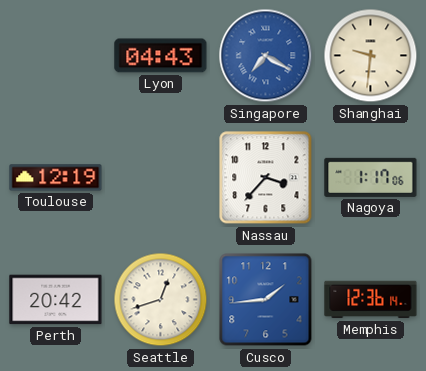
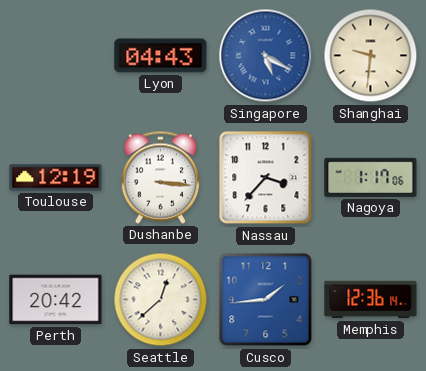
Singapore: 7:20 -> 5:20 (266, 56)
Dushanbe: none -> 3:16 (161, 177)
Seattle: 12:42 -> 12:38 (161, 300)
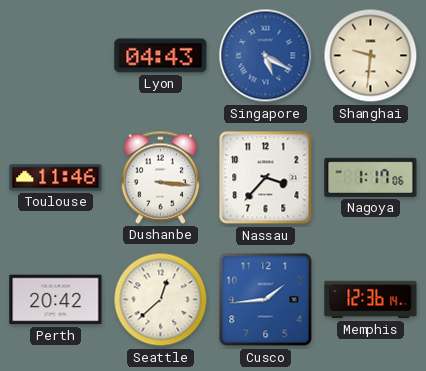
Toulouse: 12:19 -> 11:46 (56, 178)
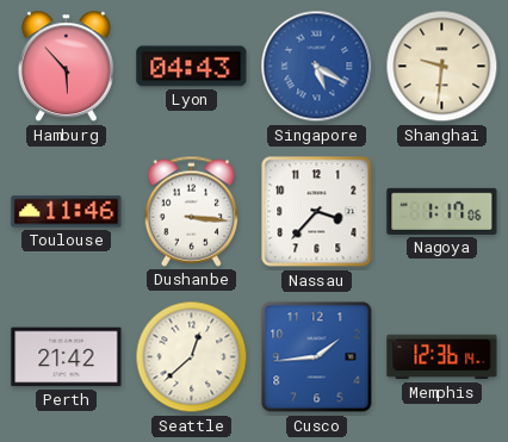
Hamburg: none -> 5:53 (66, 67)
Perth: 20:42 -> 21:42 (67, 357)
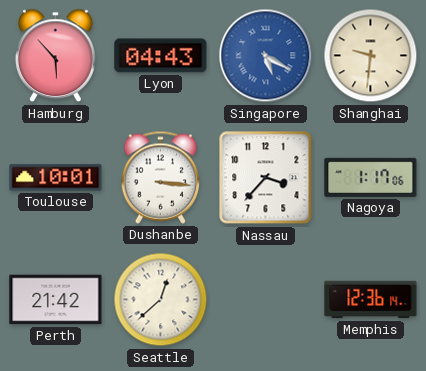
Toulouse: 11:46 -> 10:01 (56, 178)
Cusco: 1:44 -> none (317, 357)
